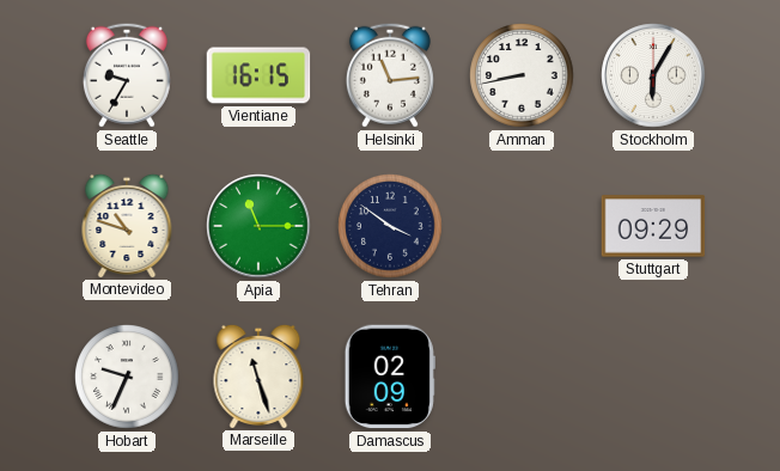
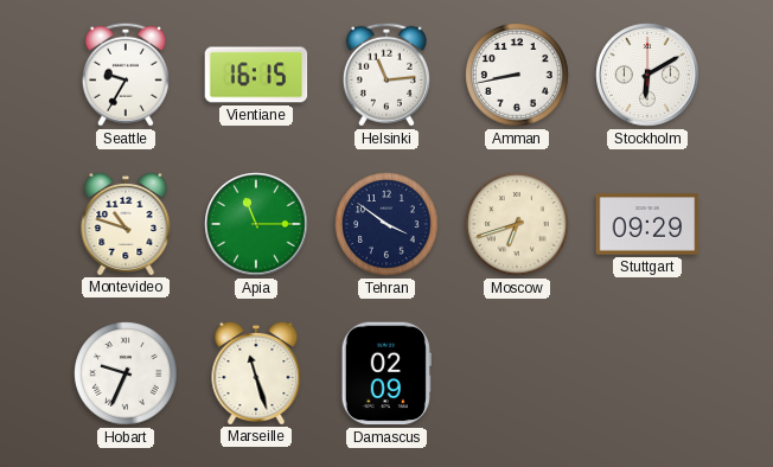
Stockholm: 6:05 -> 6:10 (647, 75)
Moscow: none -> 6:42 (517, 224)
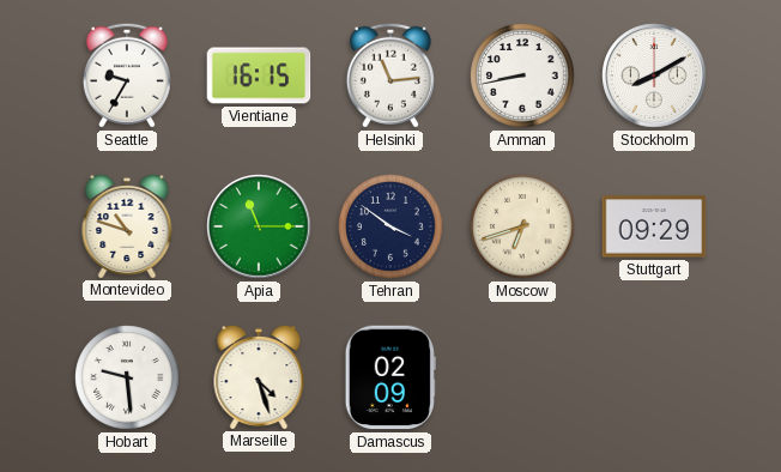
Stockholm: 6:10 -> 8:10 (654, 75)
Hobart: 9:34 -> 9:29 (127, 377)
Marseille: 11:27 -> 4:27 (259, 376)
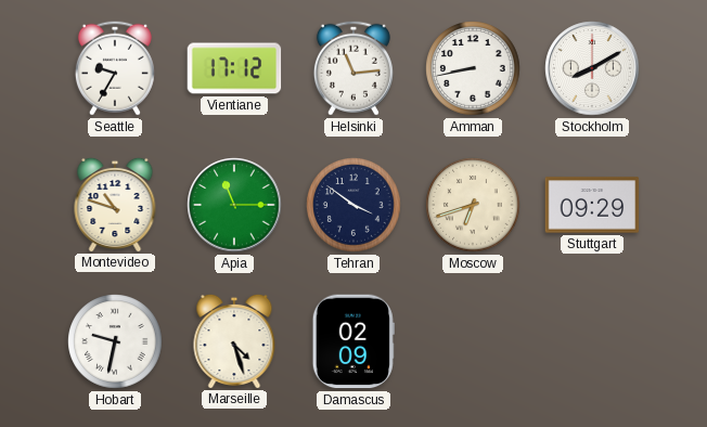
Vientiane: 16:15 -> 17:12 (234, 68)
Hobart: 9:29 -> 9:32 (115, 341)
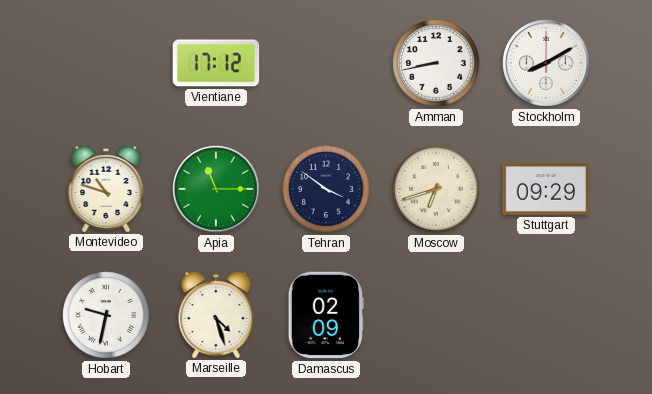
Seattle: 9:35 -> none (115, 68)
Helsinki: 11:14 -> none (353, 68)
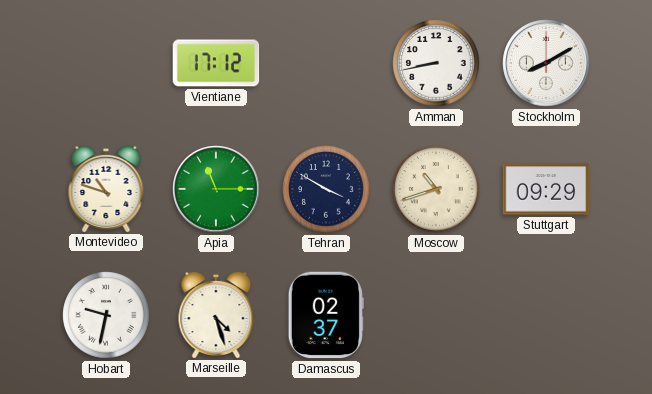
Tehran: 3:51 -> 3:50 (326, 189)
Moscow: 6:42 -> 10:42 (436, 189)
Damascus: 02:09 -> 02:37 (326, 315)
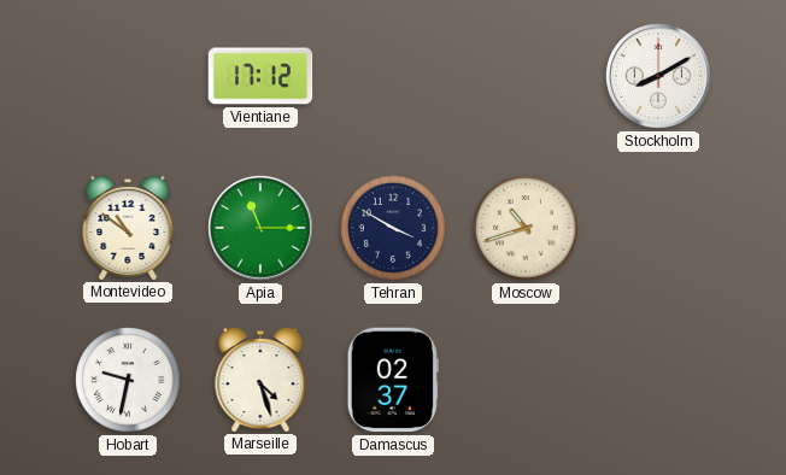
Amman: 8:43 -> none (436, 63)
Montevideo: 10:48 -> 10:51 (128, 227)
Stuttgart: 09:29 -> none (546, 189)
